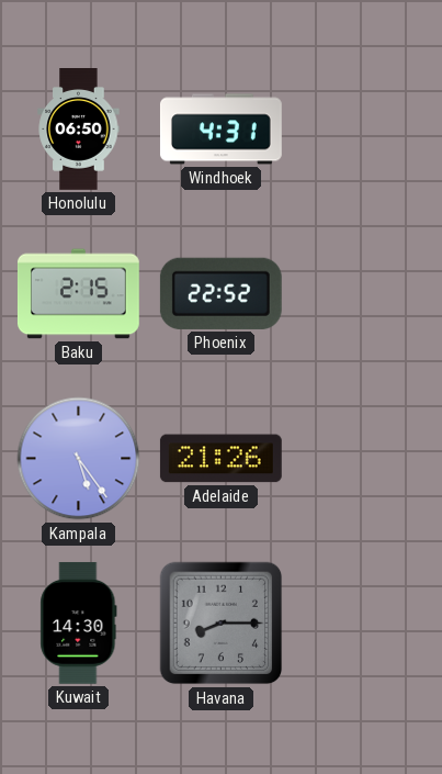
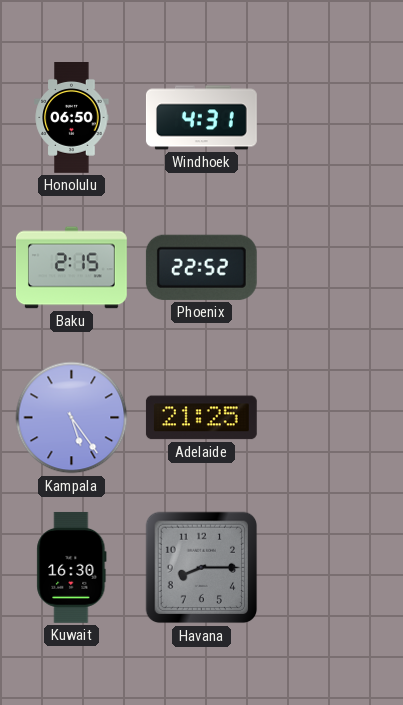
Adelaide: 21:26 -> 21:25 (201, 418)
Kuwait: 14:30 -> 16:30 (72, 567)
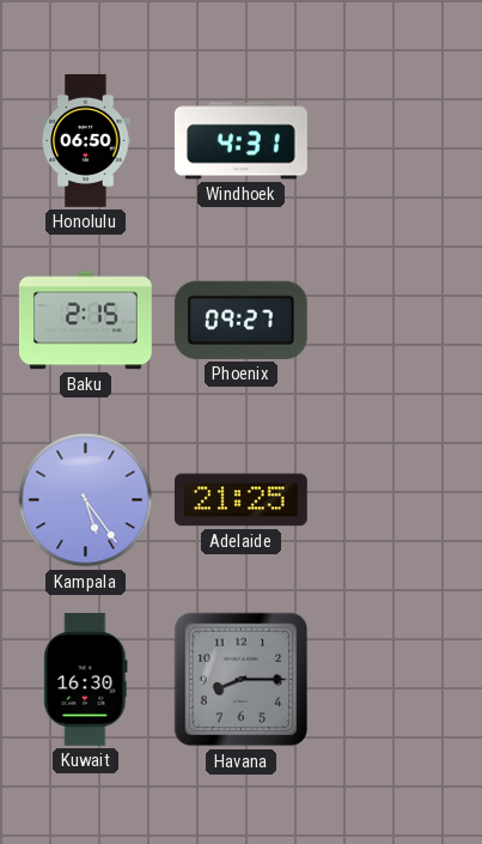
Phoenix: 22:52 -> 09:27 (240, 320)
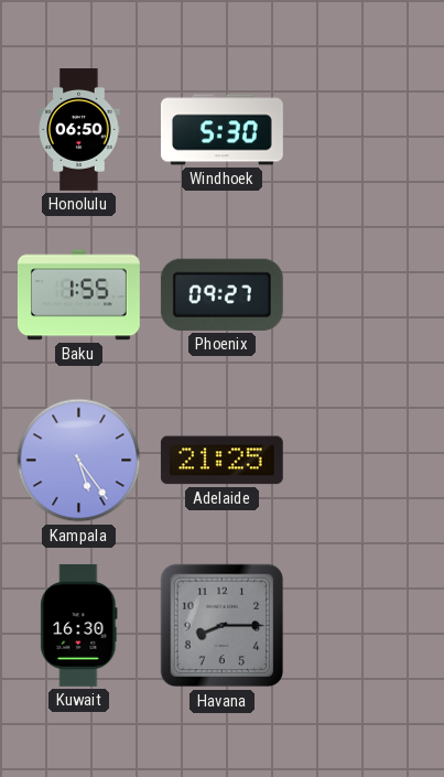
Windhoek: 4:31 -> 5:30 (223, 130)
Baku: 2:15 -> 1:55 (78, 295)
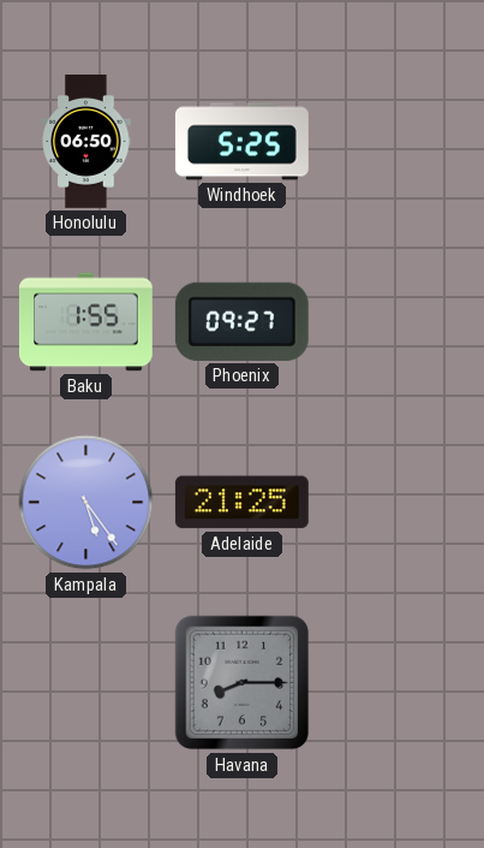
Windhoek: 5:30 -> 5:25 (243, 142)
Kuwait: 16:30 -> none (79, 625)
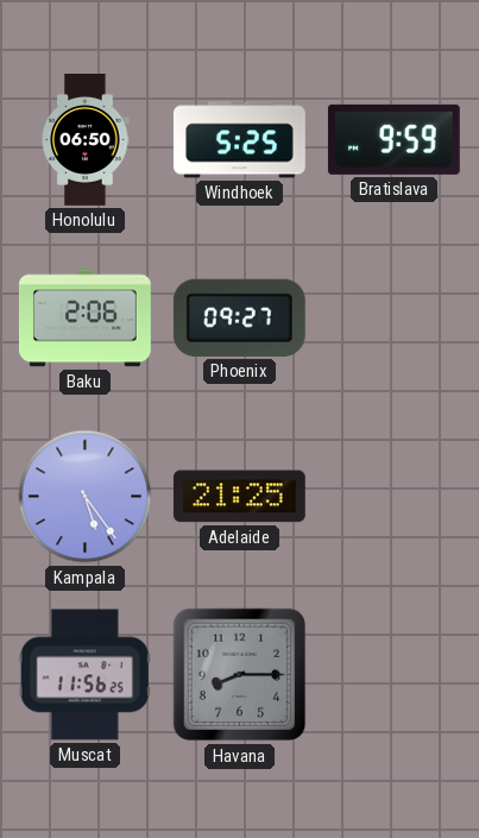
Bratislava: none -> 9:59 (393, 139)
Baku: 1:55 -> 2:06 (84, 319)
Muscat: none -> 11:56 (84, 675)
